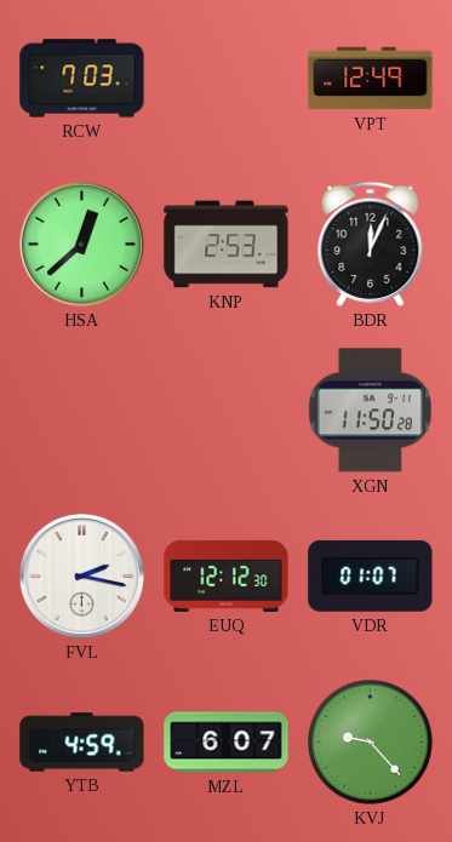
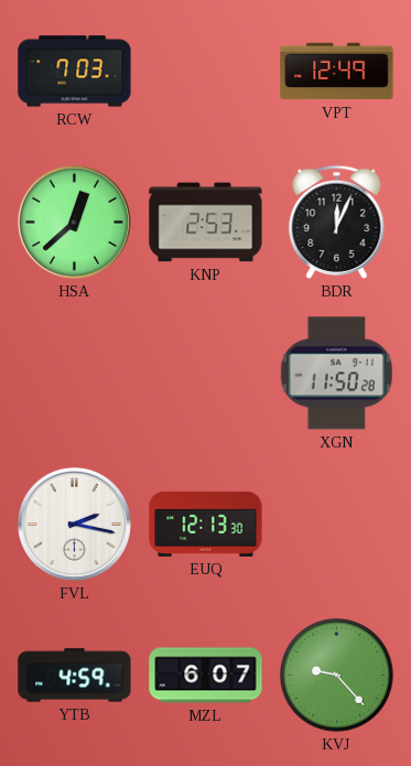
EUQ: 12:12 -> 12:13 (206, 524)
VDR: 01:07 -> none (371, 575)
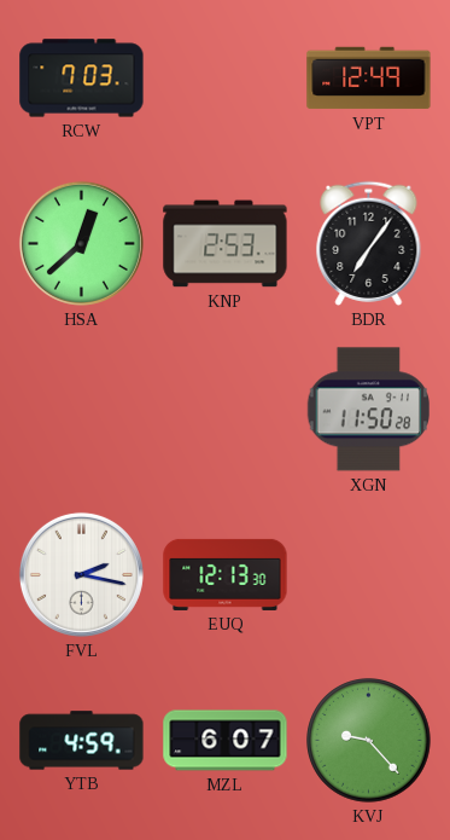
BDR: 12:04 -> 7:06 (369, 243)
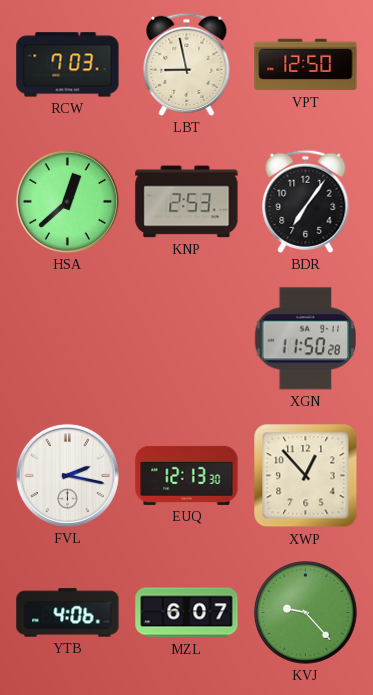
LBT: none -> 8:58 (187, 64)
VPT: 12:49 -> 12:50 (306, 65)
XWP: none -> 12:53 (306, 476)
YTB: 4:59 -> 4:06 (68, 613)
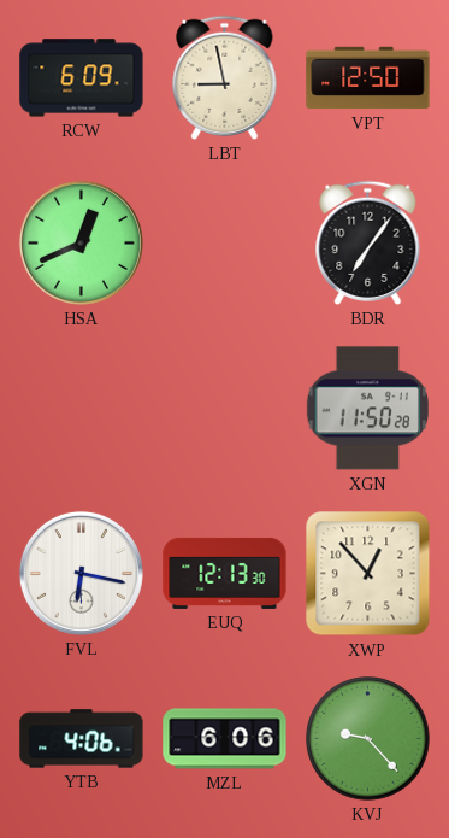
RCW: 7:03 -> 6:09 (82, 78)
HSA: 12:38 -> 12:41 (81, 242)
KNP: 2:53 -> none (187, 202)
FVL: 2:17 -> 6:17 (81, 573)
MZL: 6:07 -> 6:06 (225, 739)
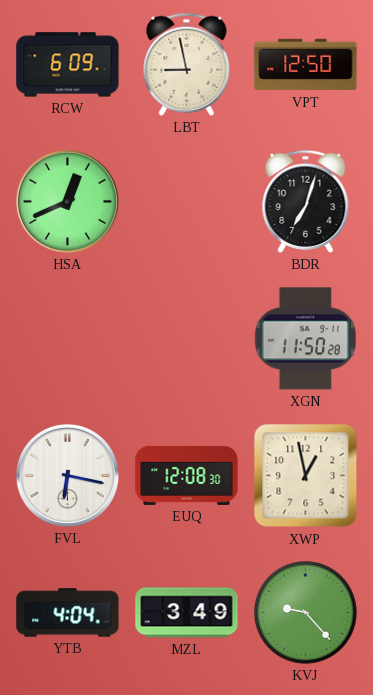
BDR: 7:06 -> 7:03 (306, 201)
EUQ: 12:13 -> 12:08 (187, 475)
XWP: 12:53 -> 12:58 (306, 476)
YTB: 4:06 -> 4:04 (68, 613)
MZL: 6:06 -> 3:49 (187, 613)
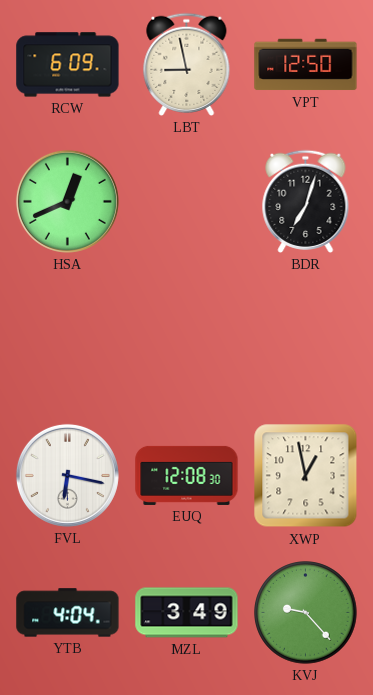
XGN: 11:50 -> none (306, 339)
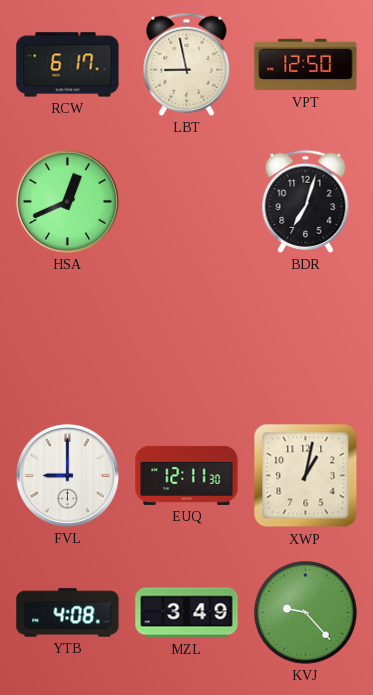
RCW: 6:09 -> 6:17 (68, 65)
FVL: 6:17 -> 9:00 (67, 475)
EUQ: 12:08 -> 12:11 (187, 475)
XWP: 12:58 -> 1:02 (306, 476)
YTB: 4:04 -> 4:08 (68, 613)
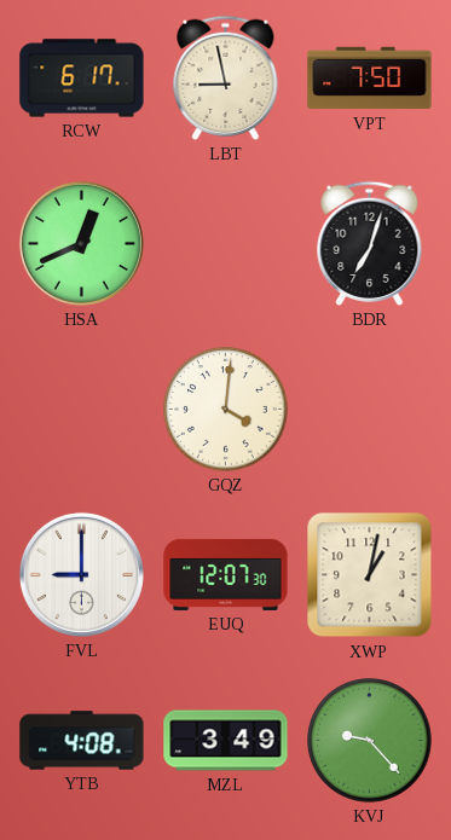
VPT: 12:50 -> 7:50 (370, 79)
GQZ: none -> 4:01 (226, 410)
EUQ: 12:11 -> 12:07 (226, 574)
